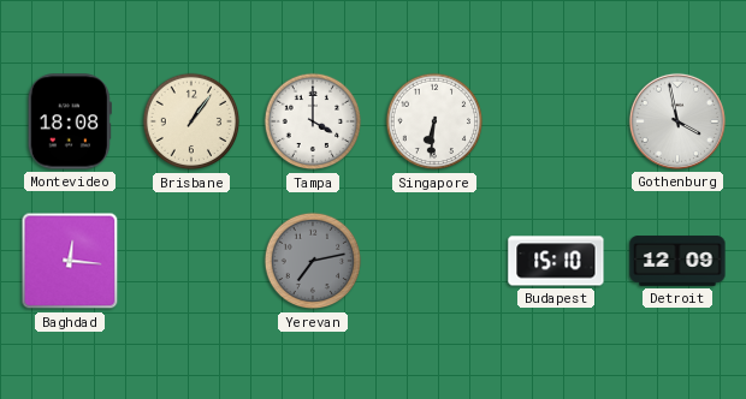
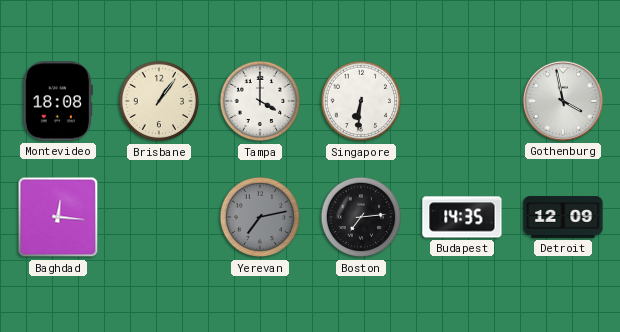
Boston: none -> 7:14 (361, 217)
Budapest: 15:10 -> 14:35 (462, 217)
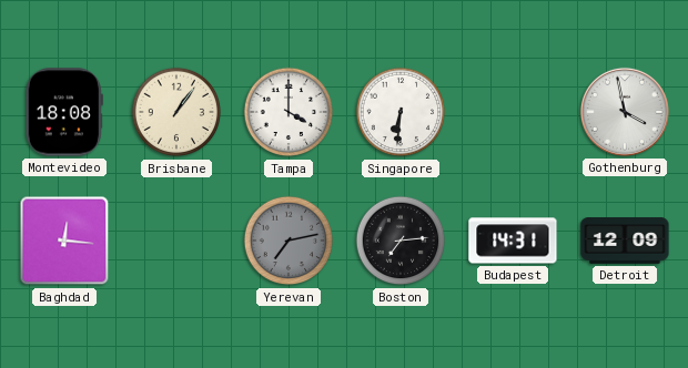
Budapest: 14:35 -> 14:31 (513, 241)
